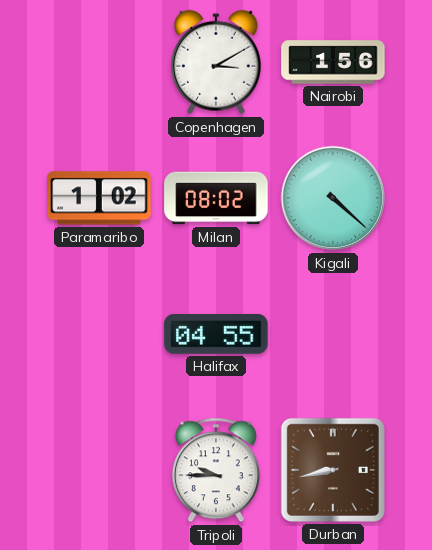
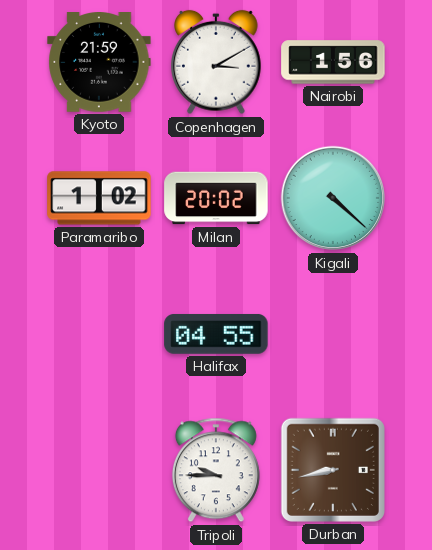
Kyoto: none -> 21:59 (99, 63)
Milan: 08:02 -> 20:02 (216, 198)
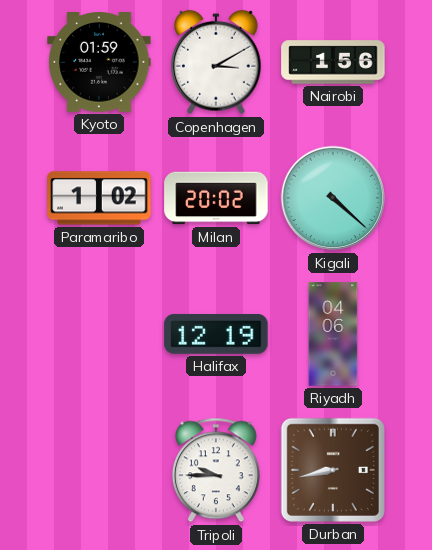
Kyoto: 21:59 -> 01:59 (99, 63)
Halifax: 04:55 -> 12:19 (216, 334)
Riyadh: none -> 04:06 (333, 334)
